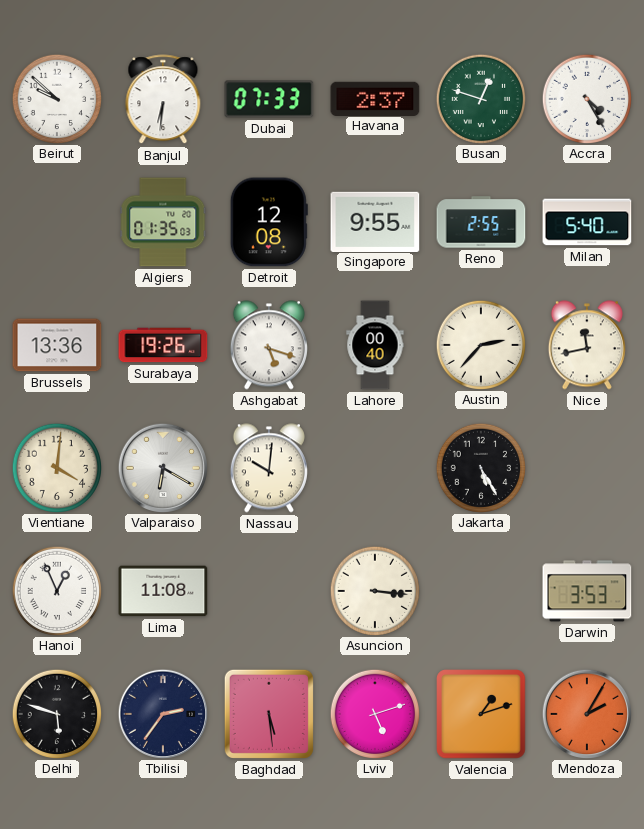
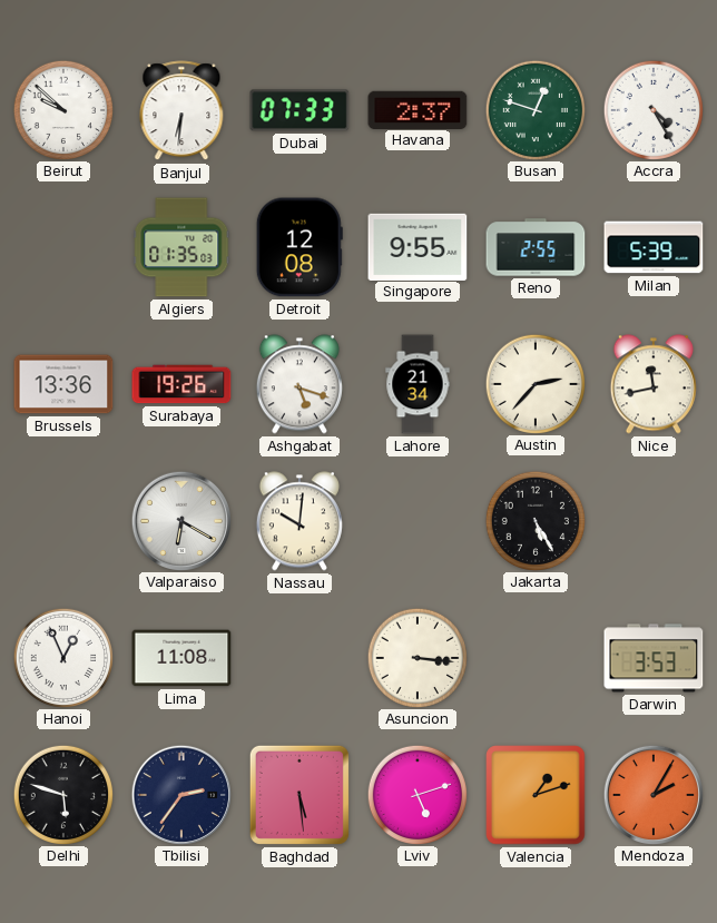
Milan: 5:40 -> 5:39 (654, 247)
Lahore: 00:40 -> 21:34 (418, 384)
Vientiane: 4:01 -> none (56, 467)
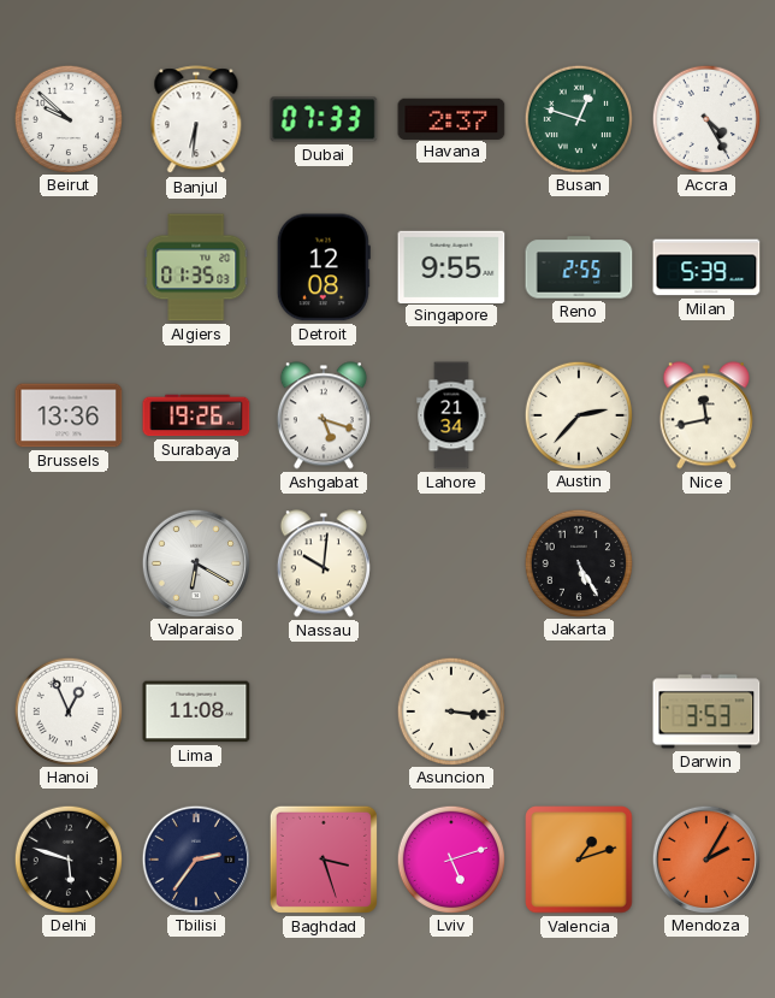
Baghdad: 5:29 -> 3:27 (324, 860)
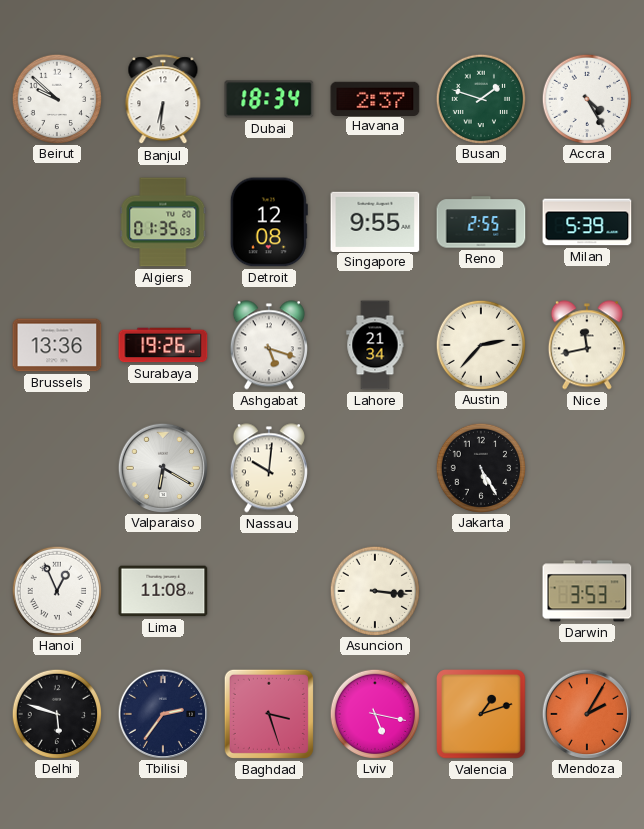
Dubai: 07:33 -> 18:34 (269, 99)
Busan: 12:48 -> 1:48 (480, 98)
Lviv: 5:12 -> 5:17 (374, 713)
